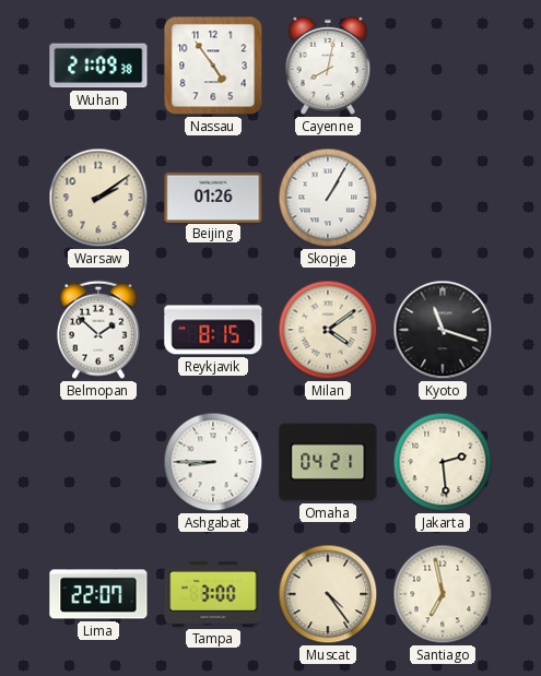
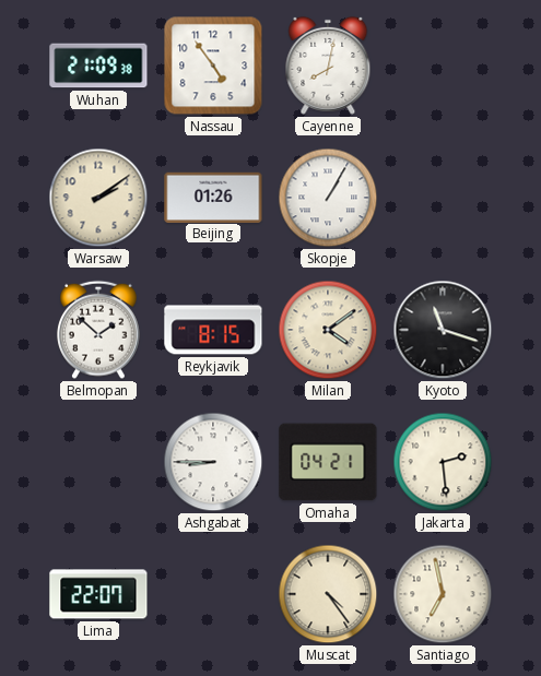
Tampa: 3:00 -> none (213, 594)
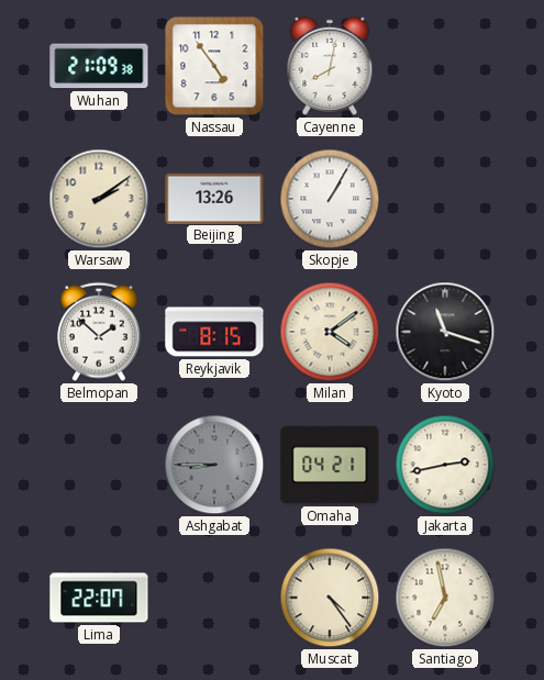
Beijing: 01:26 -> 13:26 (214, 198)
Ashgabat dial: white -> grey (214, 465)
Jakarta: 2:29 -> 2:43 (445, 465)
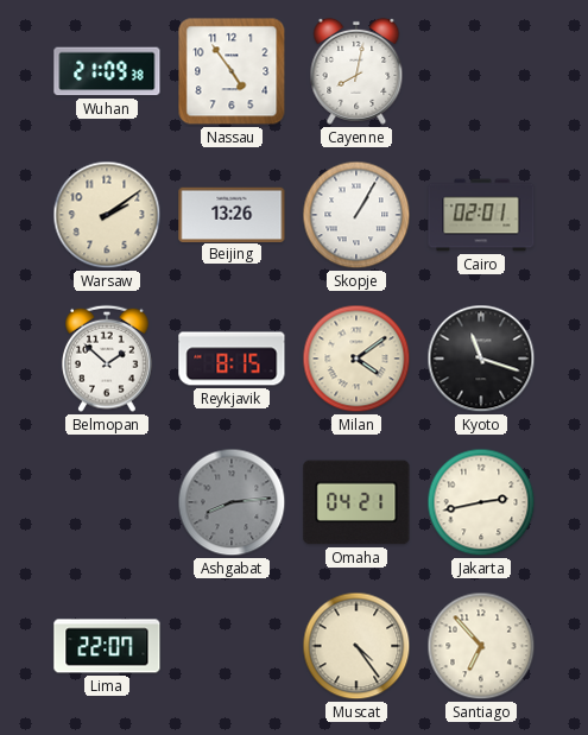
Cairo: none -> 02:01 (481, 215)
Ashgabat: 8:45 -> 8:14 (232, 502)
Santiago: 6:58 -> 6:53 (481, 646)
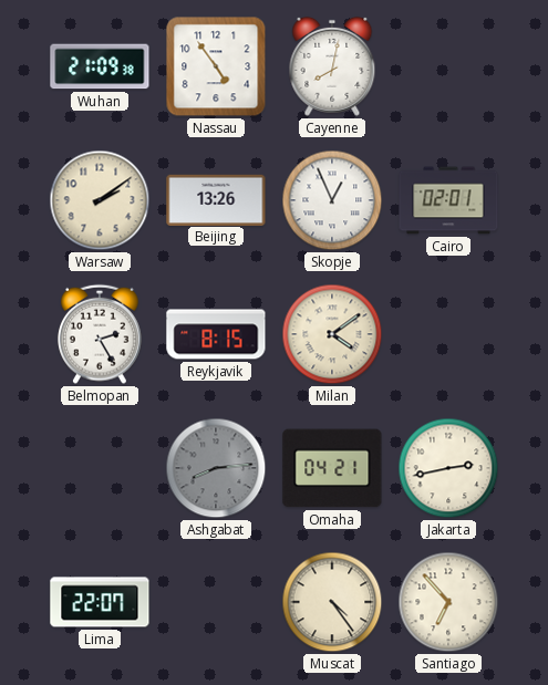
Skopje: 1:05 -> 12:56 (332, 200)
Belmopan: 1:52 -> 2:25 (101, 334)
Kyoto: 11:18 -> none (481, 359)
